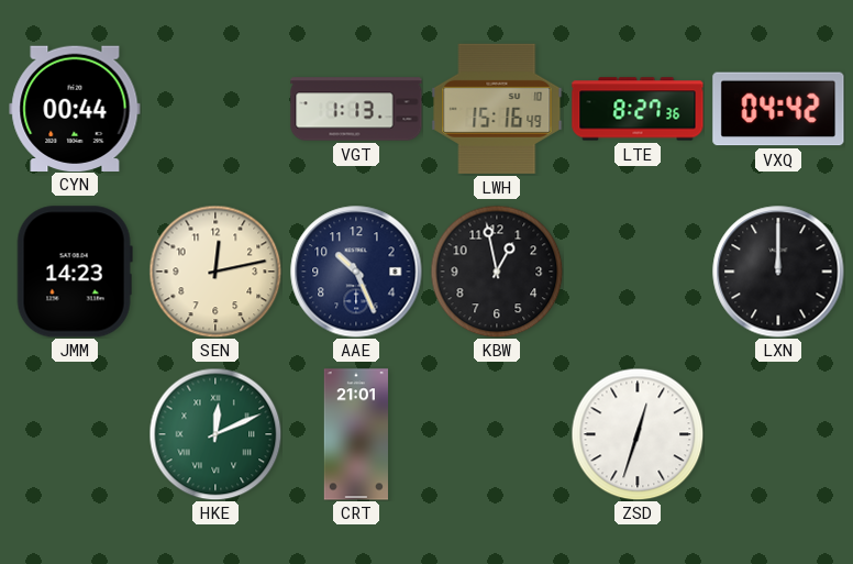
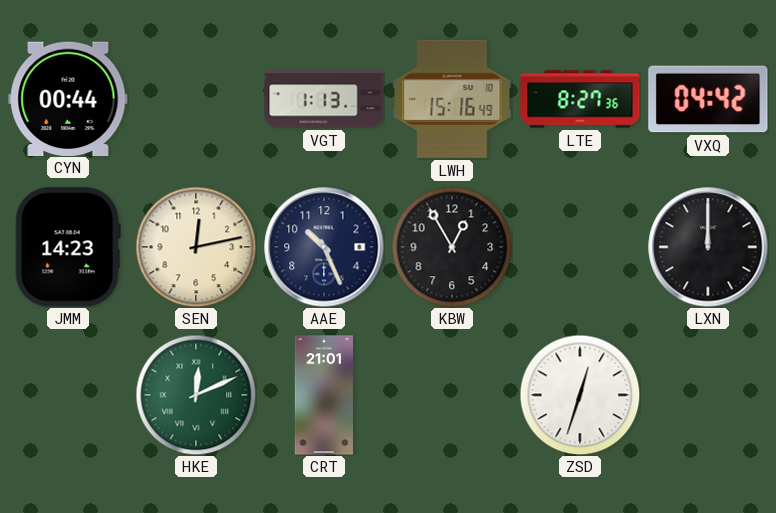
KBW: 12:58 -> 12:55 (452, 247)
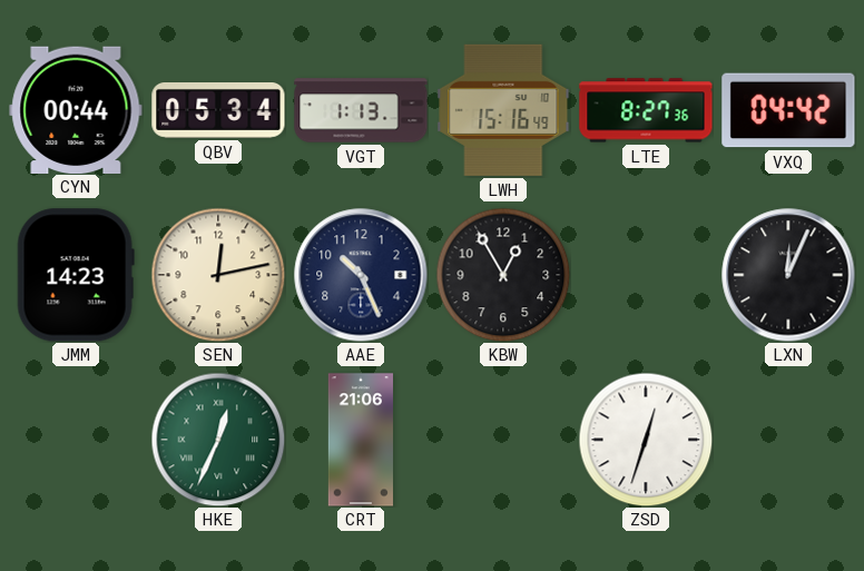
QBV: none -> 05:34 (218, 111)
LXN: 12:00 -> 12:04 (788, 275)
HKE: 12:11 -> 12:34 (218, 440)
CRT: 21:01 -> 21:06 (360, 440)
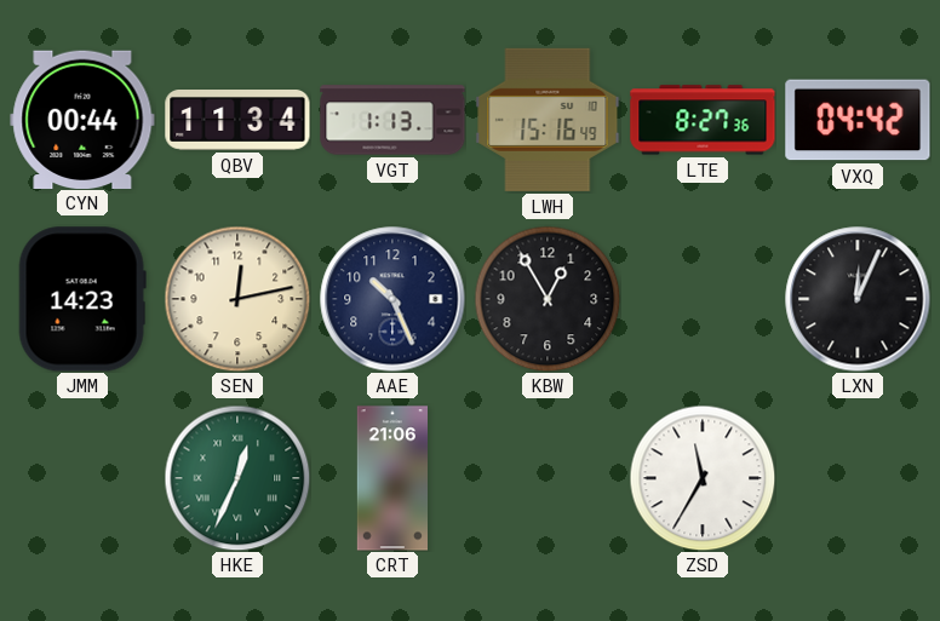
QBV: 05:34 -> 11:34 (237, 121)
ZSD: 12:33 -> 11:35 (703, 478)
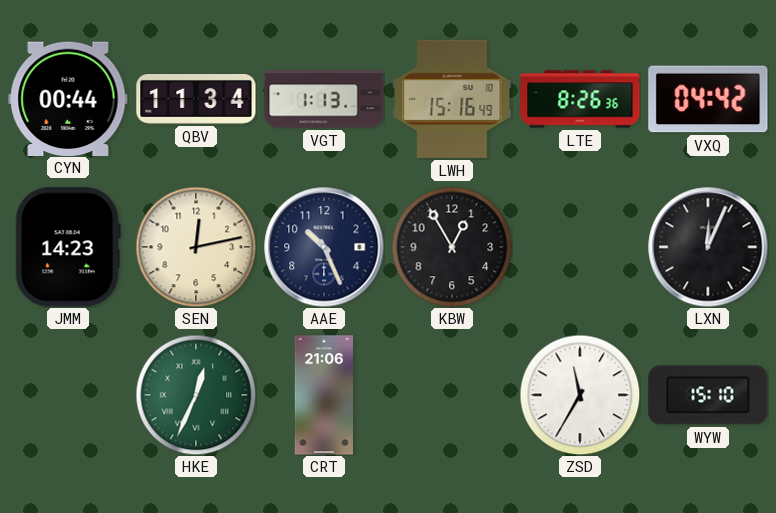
LTE: 8:27 -> 8:26 (580, 99)
WYW: none -> 15:10 (708, 395)
